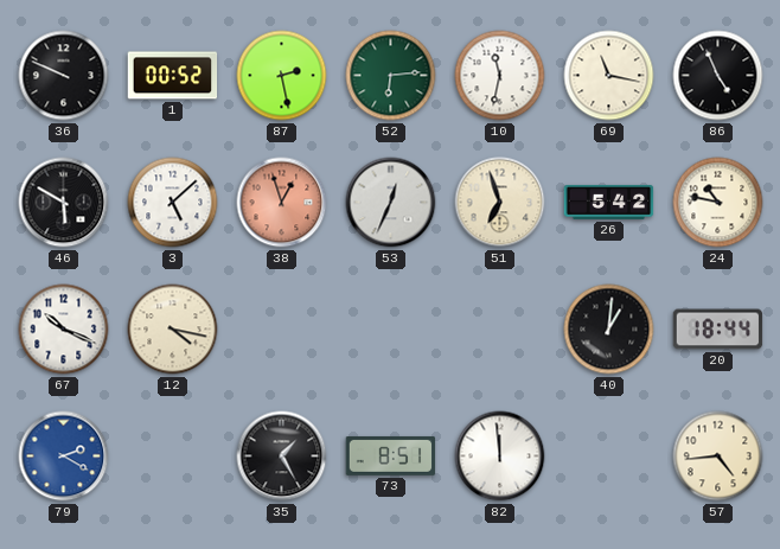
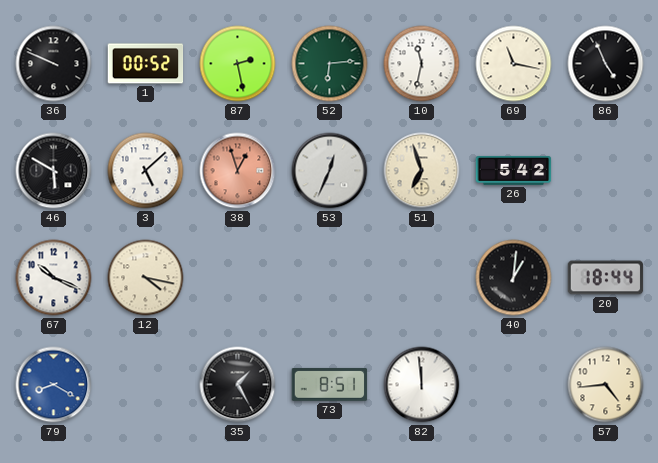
24: 10:47 -> none (718, 203)
79: 2:20 -> 8:20 (54, 385)
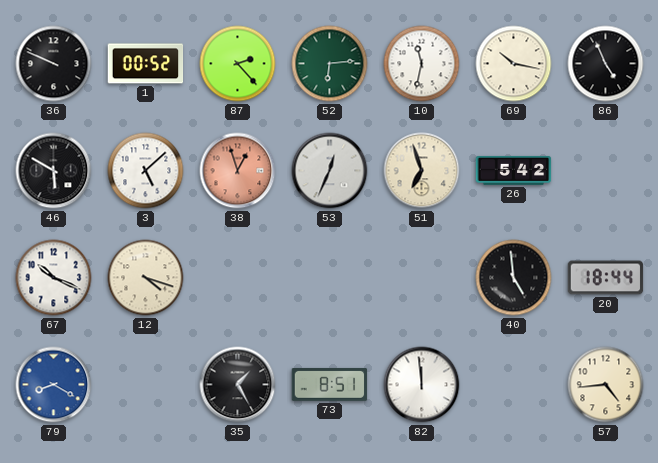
87: 2:28 -> 2:23 (238, 64)
69: 11:17 -> 10:17 (514, 64)
12: 4:17 -> 4:18 (146, 278)
40: 1:01 -> 4:59 (514, 278)
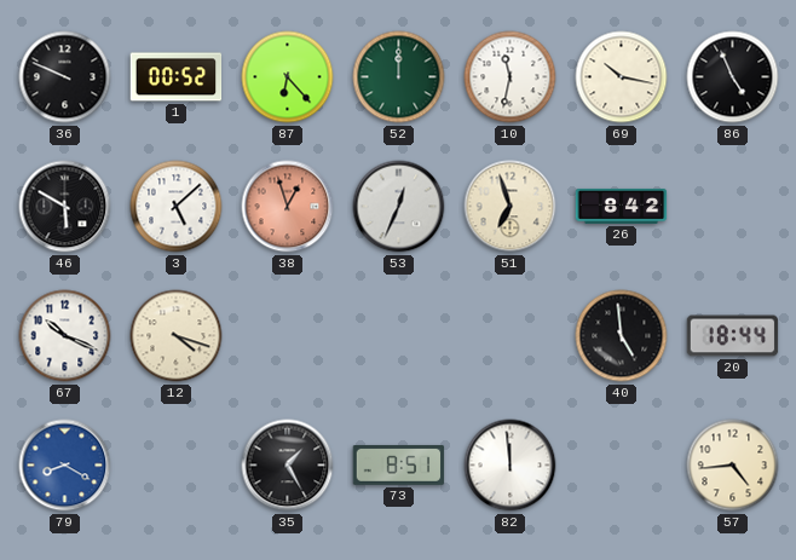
87: 2:23 -> 6:23 (288, 77)
52: 6:14 -> 12:00 (399, 77)
26: 5:42 -> 8:42 (622, 206)
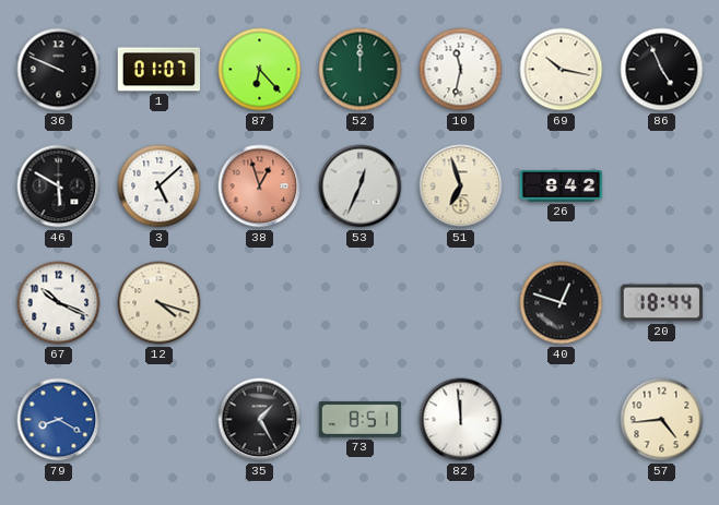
1: 00:52 -> 01:07 (160, 70)
40: 4:59 -> 12:48 (562, 303)
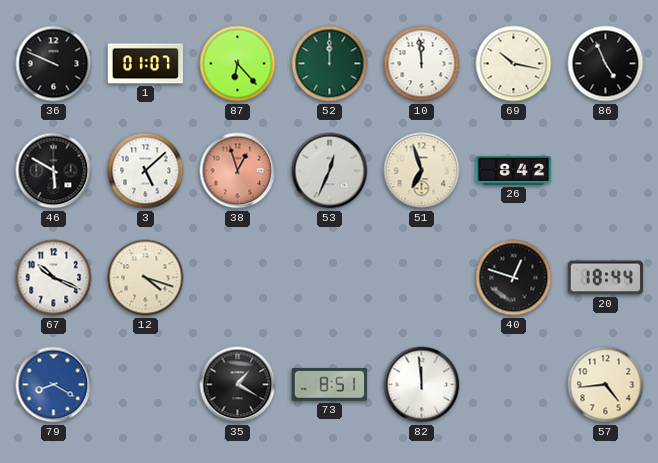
10: 11:32 -> 11:59 (422, 64)
35: 1:25 -> 1:20 (238, 385)
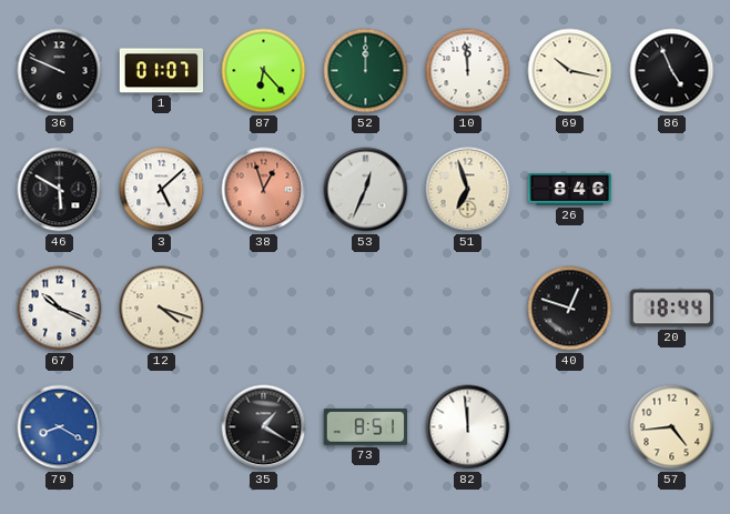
26: 8:42 -> 8:46 (570, 189)
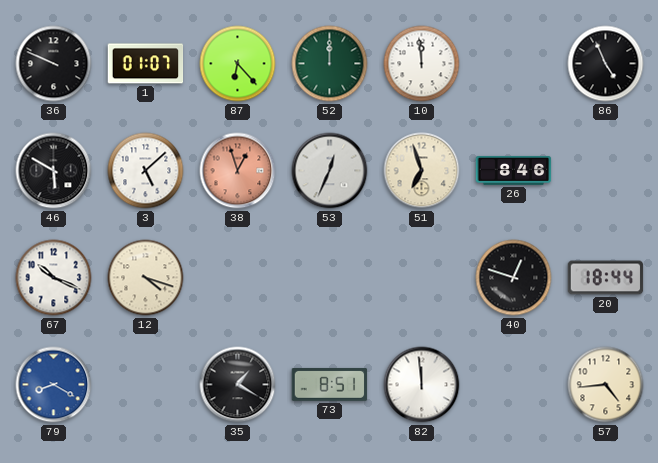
69: 10:17 -> none (570, 71)
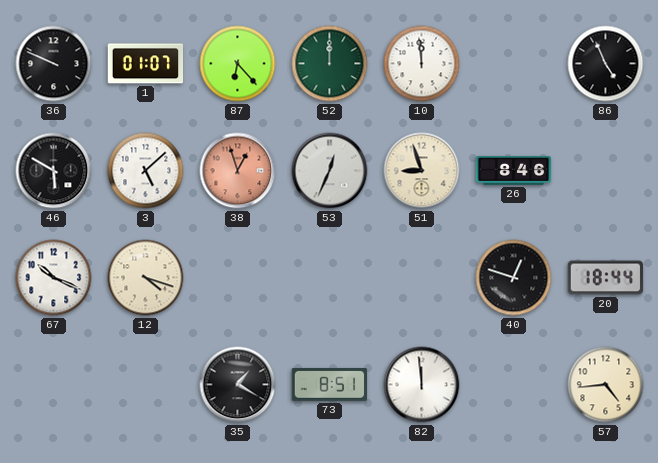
51: 6:57 -> 8:57 (422, 171)
79: 8:20 -> none (54, 385)
